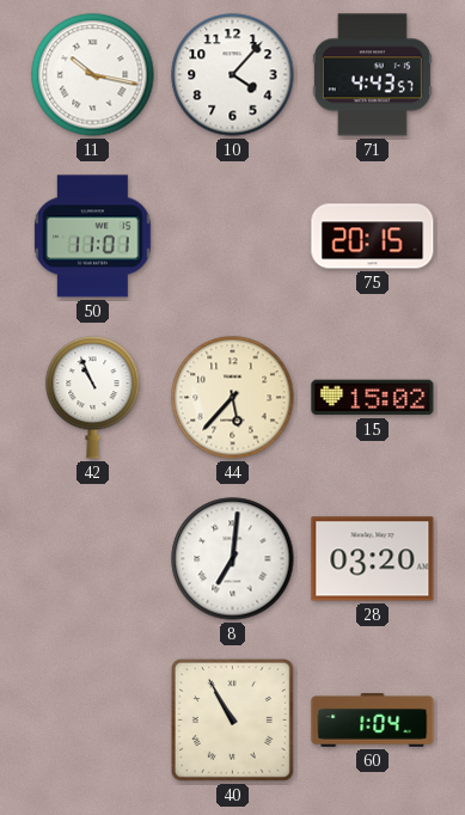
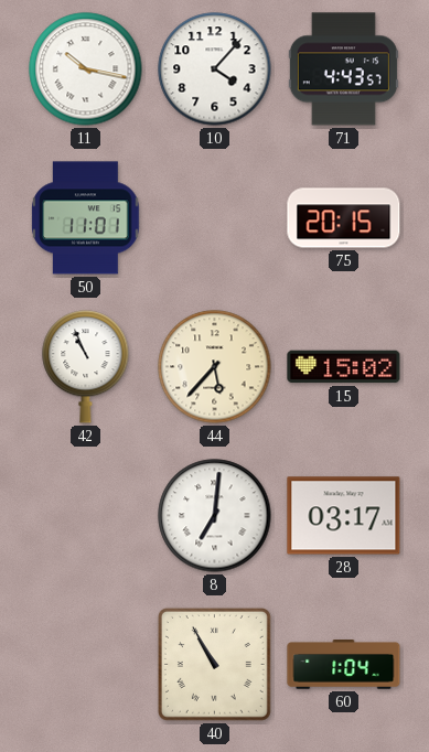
28: 03:20 -> 03:17 (344, 516)
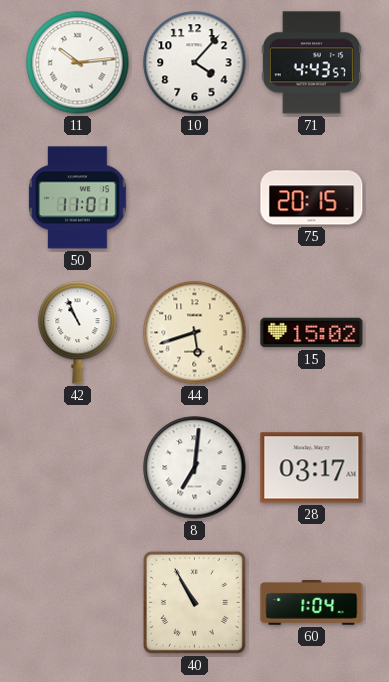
11: 10:17 -> 10:14 (78, 63)
44: 5:37 -> 5:42 (195, 333)
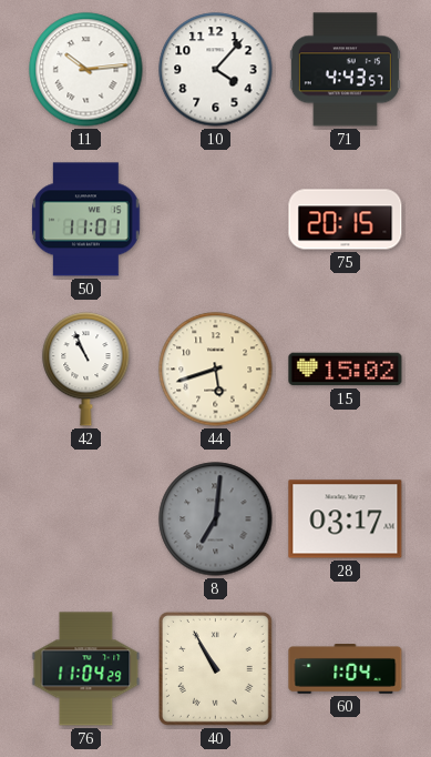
8 dial: white -> grey (216, 519)
76: none -> 11:04 (86, 669)
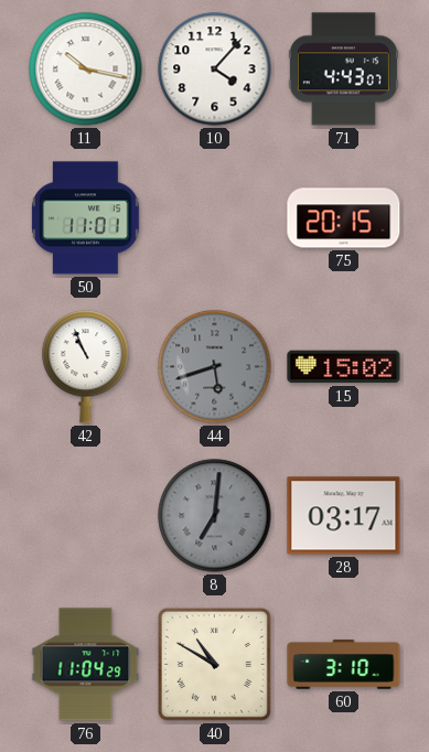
11: 10:14 -> 10:17 (86, 69)
71: 4:43:57 -> 4:43:07 (343, 69)
44 dial: cream -> grey (215, 367)
40: 10:55 -> 10:50 (214, 664)
60: 1:04 -> 3:10 (344, 665)
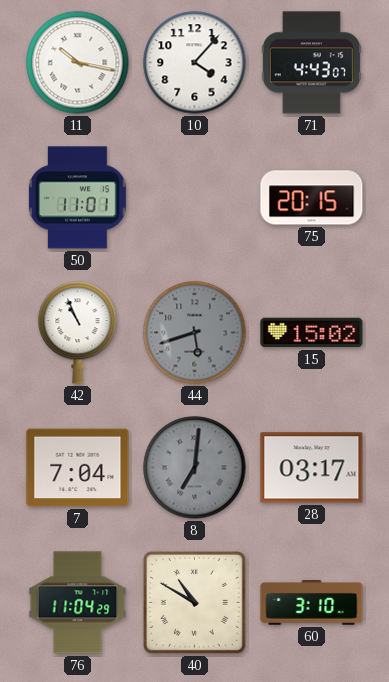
7: none -> 7:04 (78, 468)
